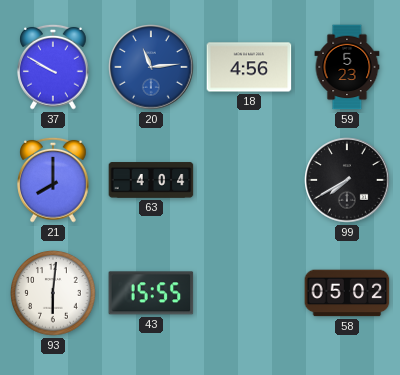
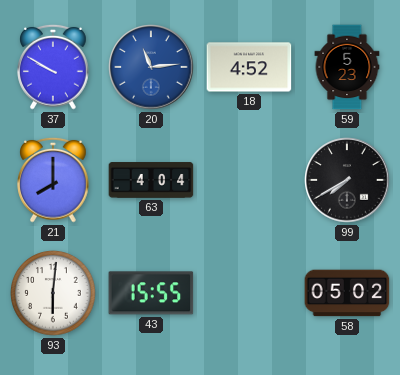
18: 4:56 -> 4:52 (249, 67)
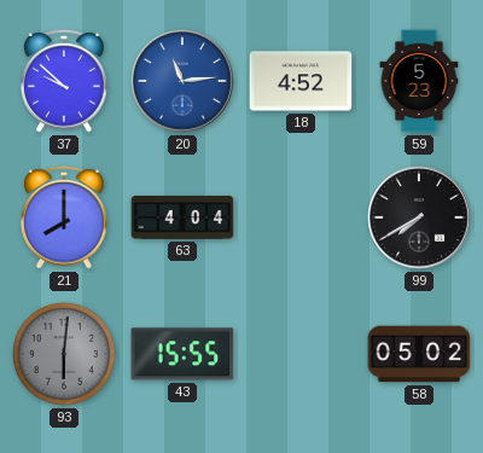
37: 9:50 -> 9:52 (64, 81)
93 dial: white -> grey (64, 354)
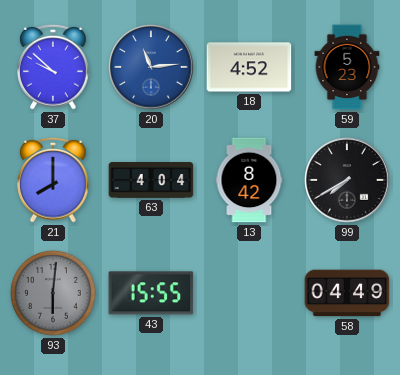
13: none -> 8:42 (249, 180)
58: 05:02 -> 04:49 (347, 293)
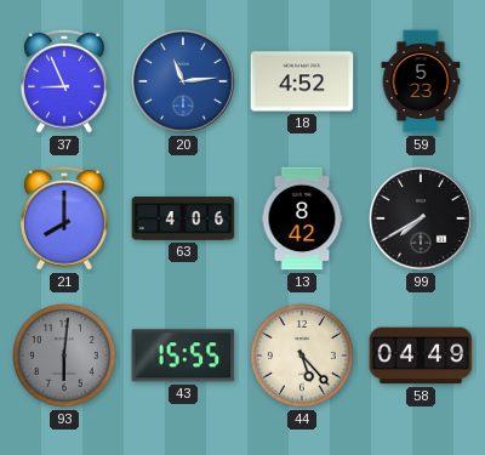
37: 9:52 -> 8:56 (64, 81)
63: 4:04 -> 4:06 (183, 218)
44: none -> 5:23 (302, 356)
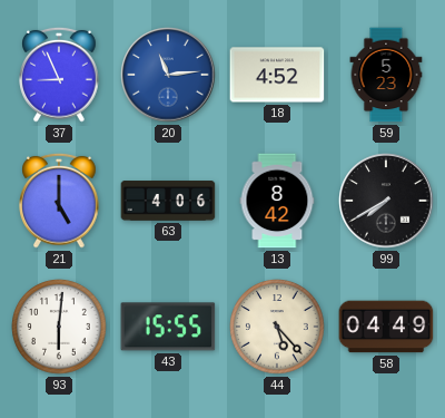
21: 8:00 -> 5:00 (59, 201)
93 dial: grey -> white (59, 327)
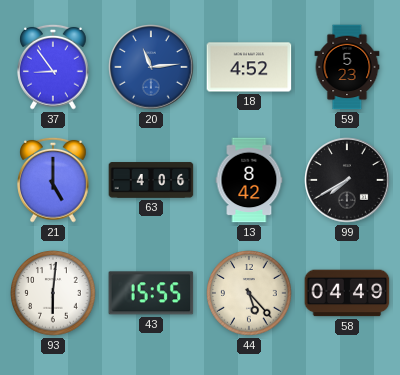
37: 8:56 -> 8:54 (53, 67)
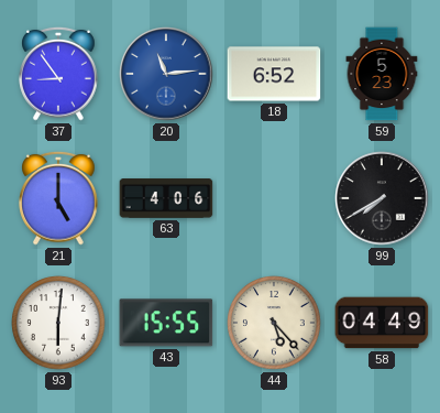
18: 4:52 -> 6:52 (274, 74)
13: 8:42 -> none (249, 180)
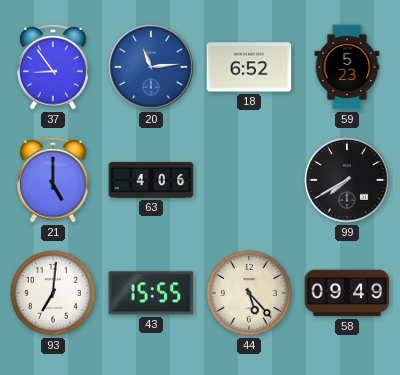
93: 6:01 -> 7:01 (53, 293)
58: 04:49 -> 09:49 (347, 293)
